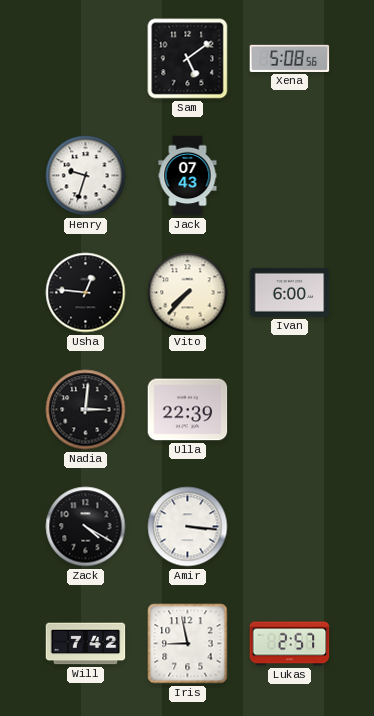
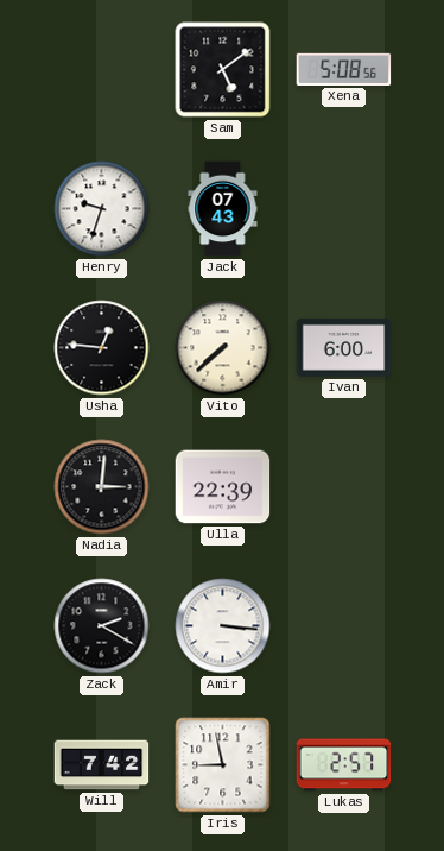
Vito: 7:37 -> 7:38 (223, 348)
Zack: 4:20 -> 2:20 (102, 626)
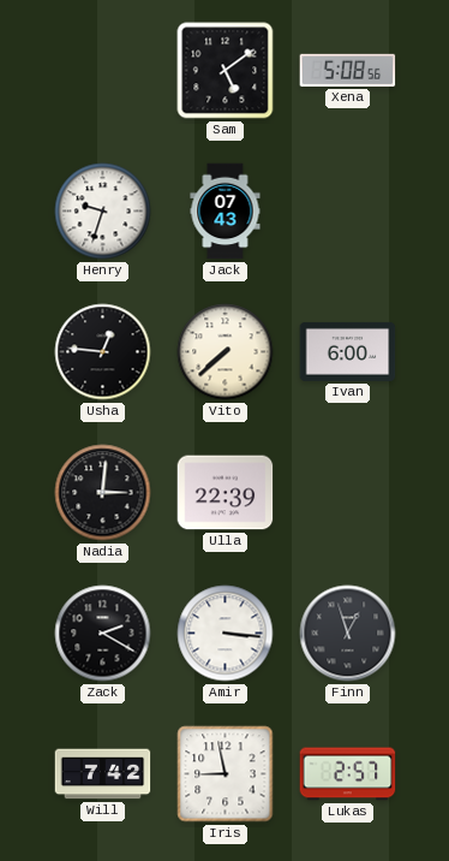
Finn: none -> 12:57 (348, 634)
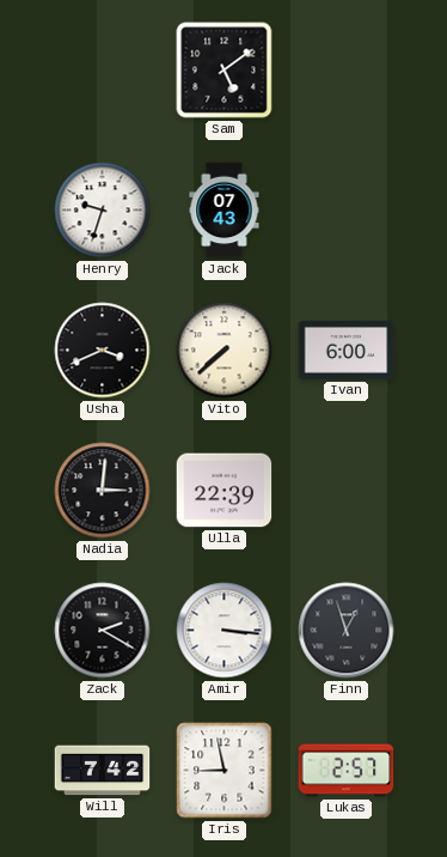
Xena: 5:08 -> none (348, 70)
Usha: 12:46 -> 3:41 (103, 351)
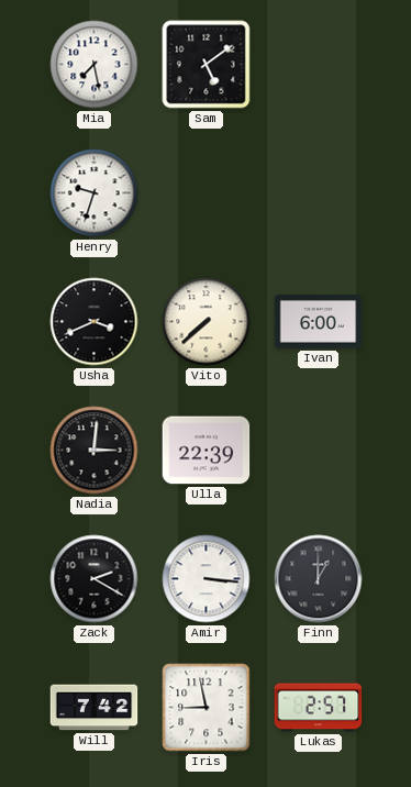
Mia: none -> 7:28 (95, 65)
Jack: 07:43 -> none (225, 211)
Finn: 12:57 -> 1:00 (319, 579)
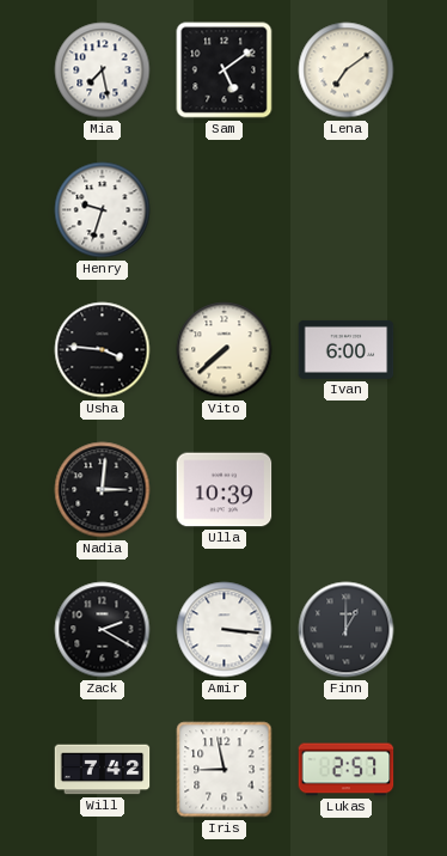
Lena: none -> 7:09 (347, 71)
Usha: 3:41 -> 3:46 (103, 350)
Ulla: 22:39 -> 10:39 (225, 490)
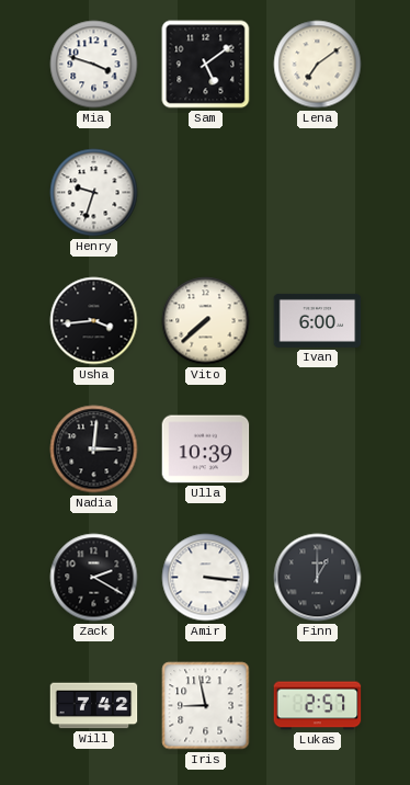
Mia: 7:28 -> 3:48 (94, 65)
Usha: 3:46 -> 3:44 (94, 321)
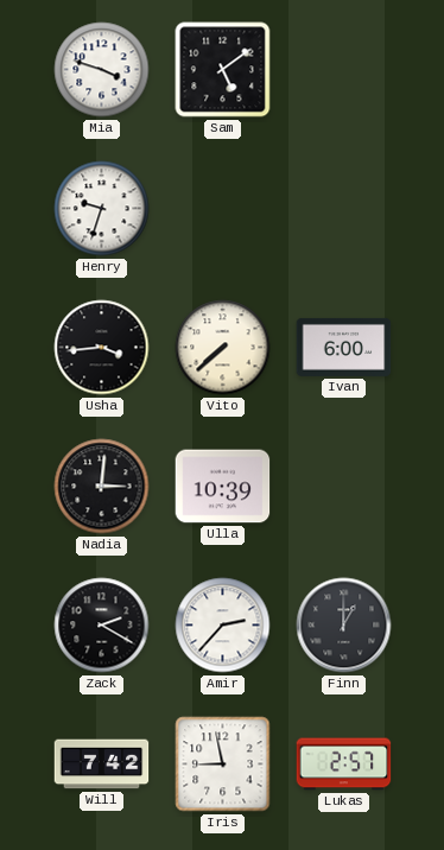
Lena: 7:09 -> none (318, 65)
Amir: 3:16 -> 2:37 (223, 626)
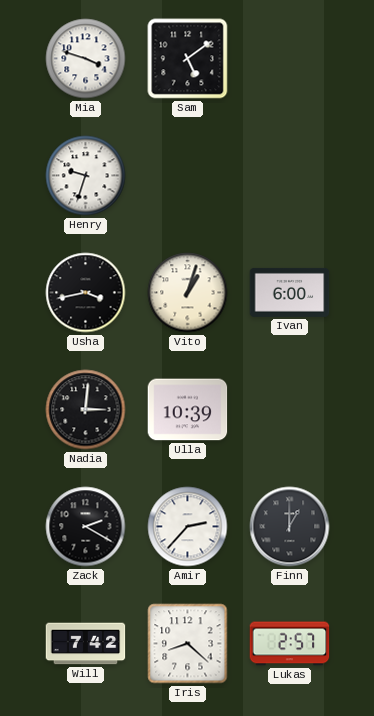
Usha: 3:44 -> 3:43 (86, 293)
Vito: 7:38 -> 1:03 (188, 293)
Iris: 8:58 -> 8:22 (188, 644)
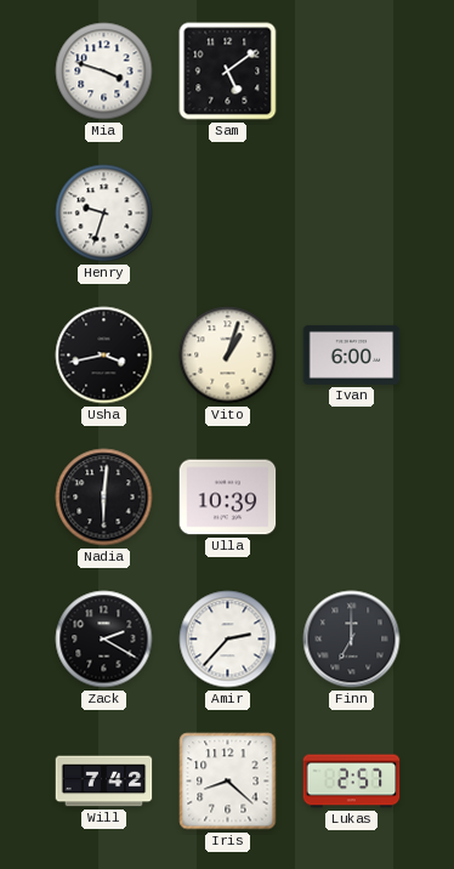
Nadia: 3:01 -> 6:01 (104, 498)
Finn: 1:00 -> 7:00 (352, 640)
